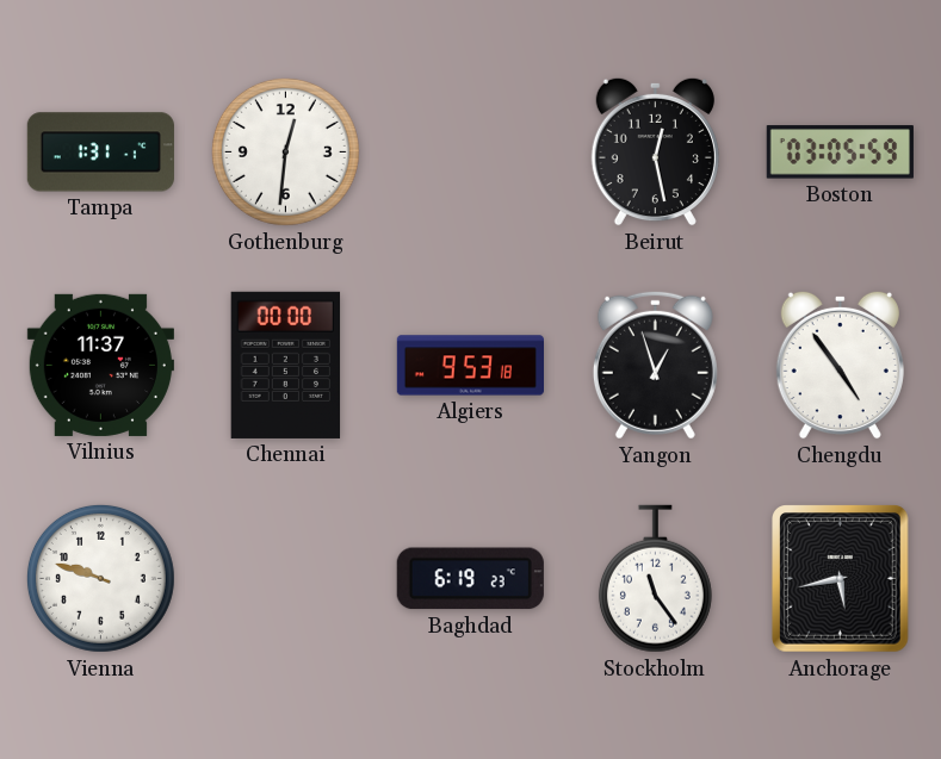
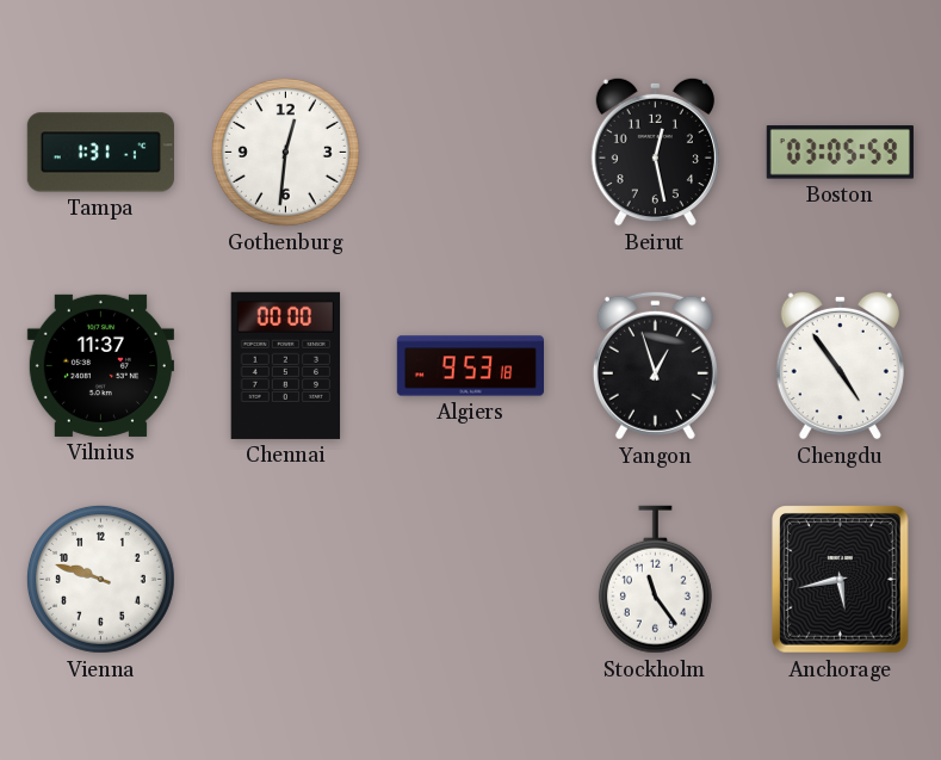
Baghdad: 6:19 -> none (470, 579)
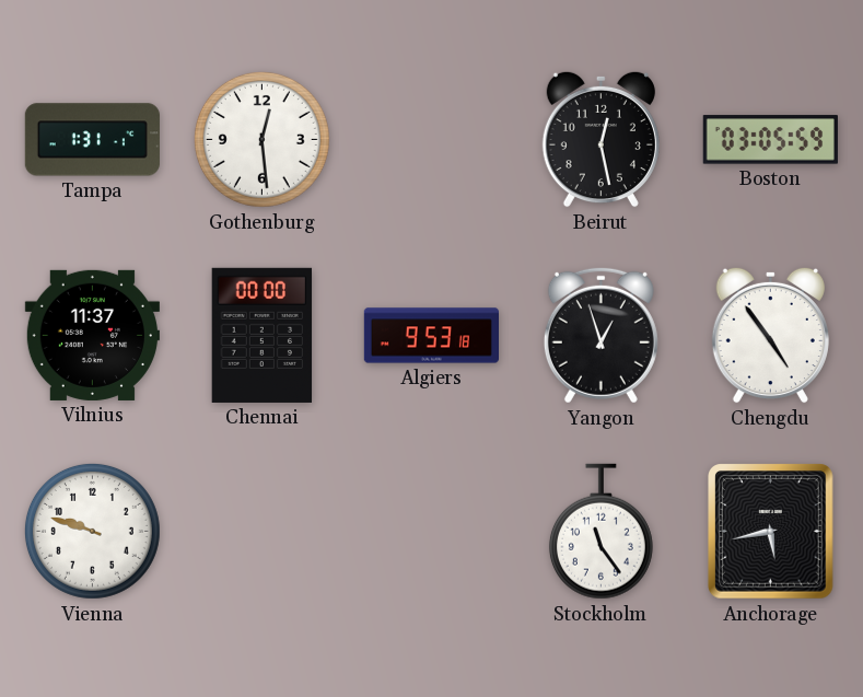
Gothenburg: 12:31 -> 12:29 (261, 139)
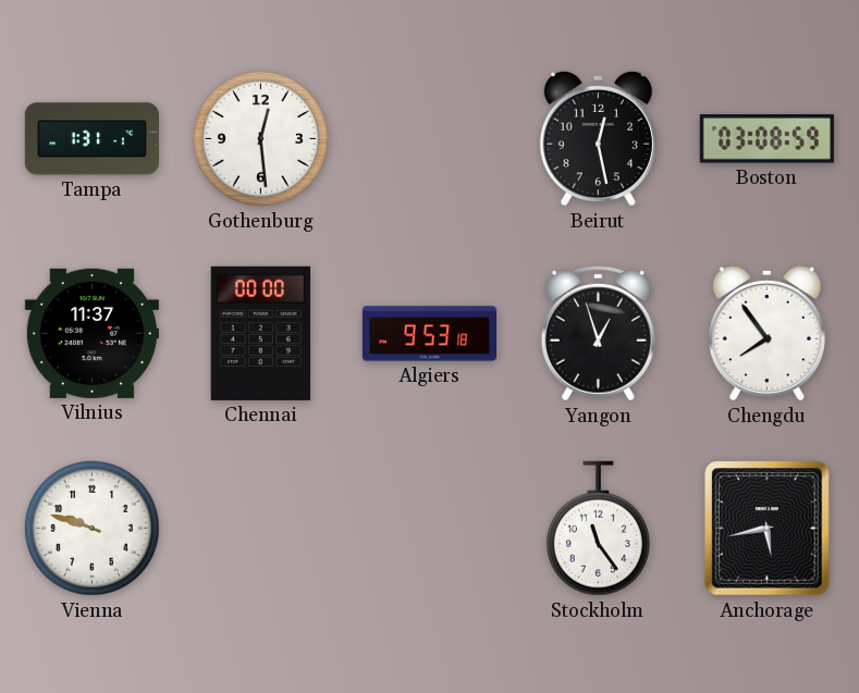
Boston: 03:05 -> 03:08 (766, 139)
Chengdu: 4:54 -> 7:54 (766, 333)
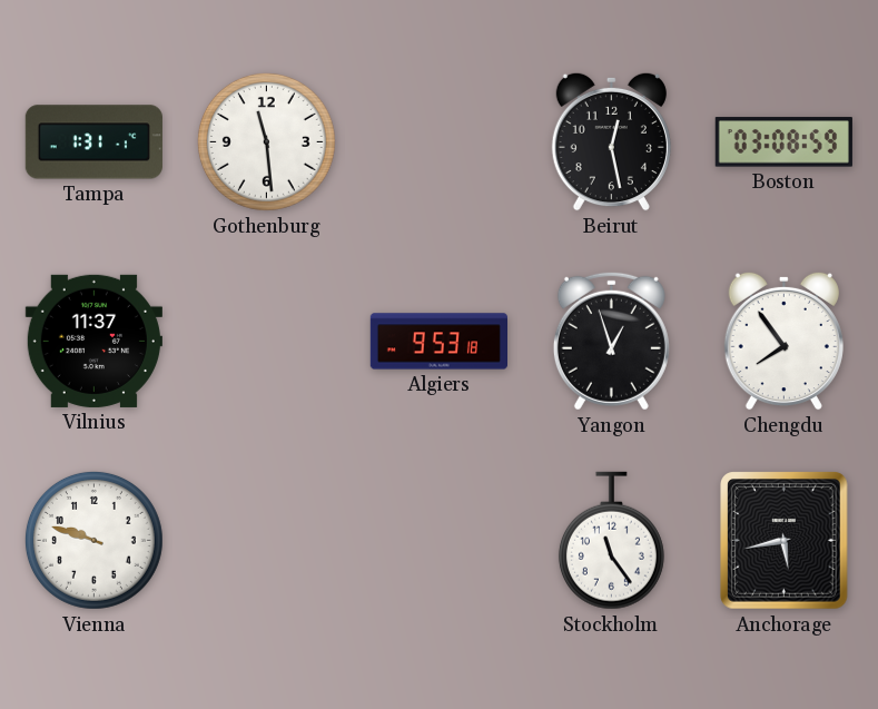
Gothenburg: 12:29 -> 11:29 (266, 141)
Chennai: 00:00 -> none (261, 333)
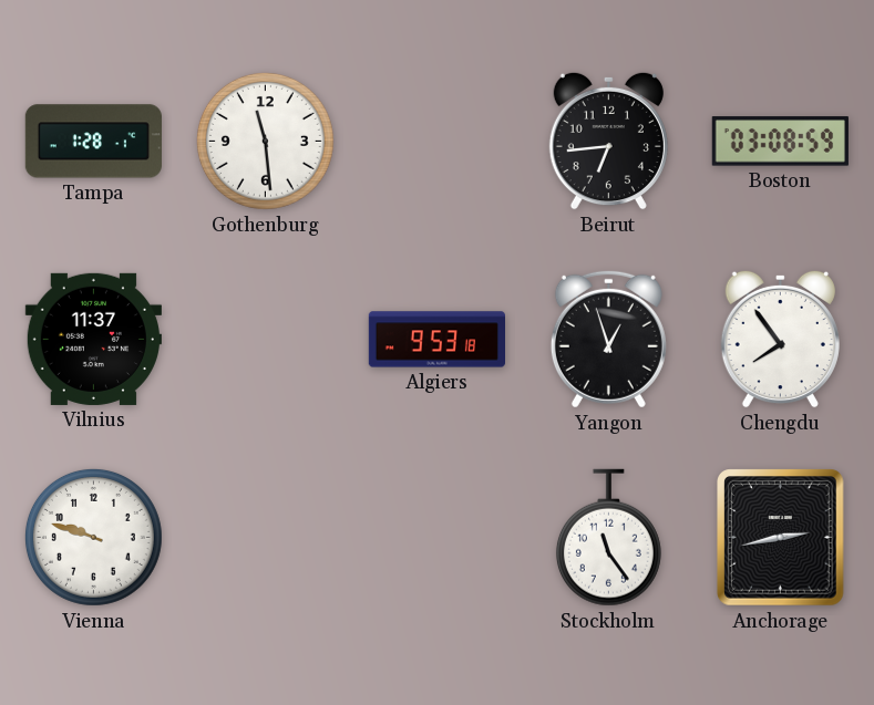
Tampa: 1:31 -> 1:28 (93, 142)
Beirut: 12:28 -> 6:44 (608, 141)
Anchorage: 5:43 -> 2:43 (781, 538)
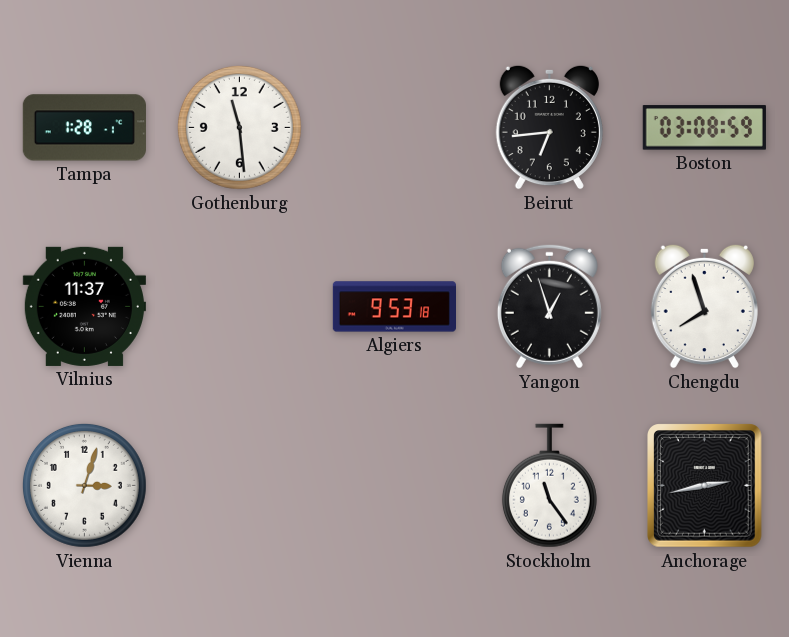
Chengdu: 7:54 -> 7:57 (704, 306)
Vienna: 9:48 -> 3:03 (84, 485)
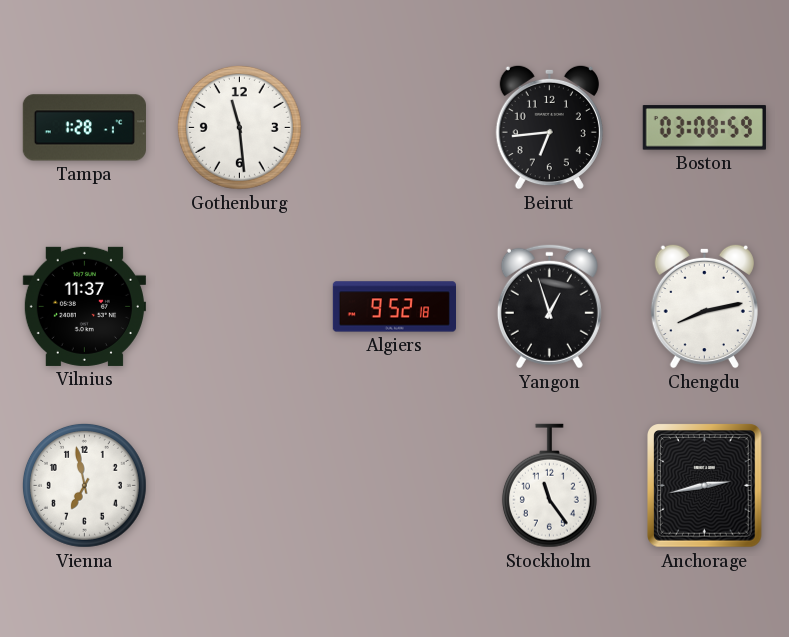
Algiers: 9:53 -> 9:52 (394, 307)
Chengdu: 7:57 -> 8:13 (704, 306)
Vienna: 3:03 -> 6:58 (84, 485)
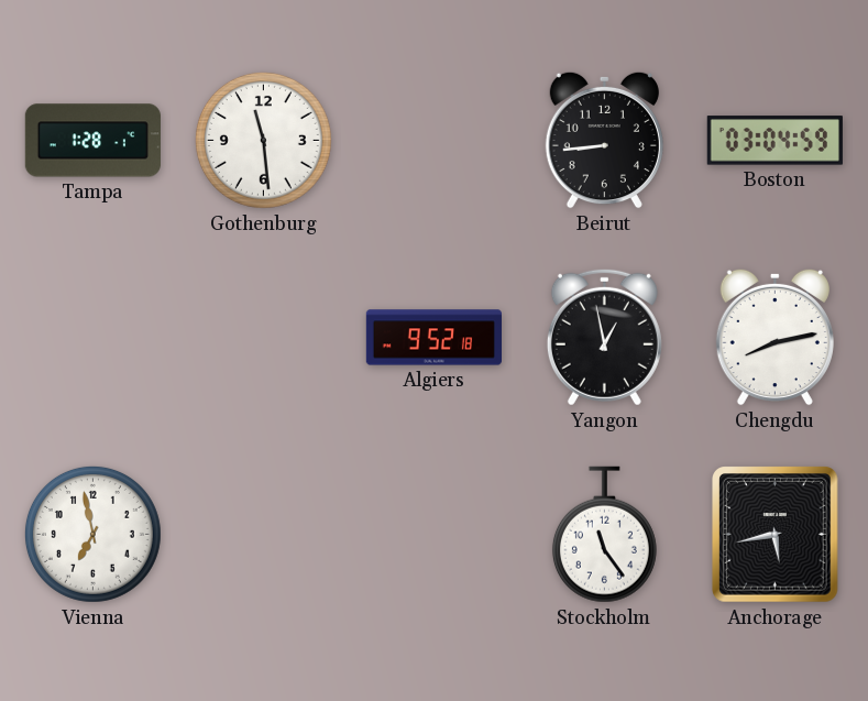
Beirut: 6:44 -> 8:44 (604, 140)
Boston: 03:08 -> 03:04 (774, 141)
Vilnius: 11:37 -> none (84, 306)
Yangon: 12:57 -> 12:58 (604, 337)
Anchorage: 2:43 -> 5:43 (776, 535)
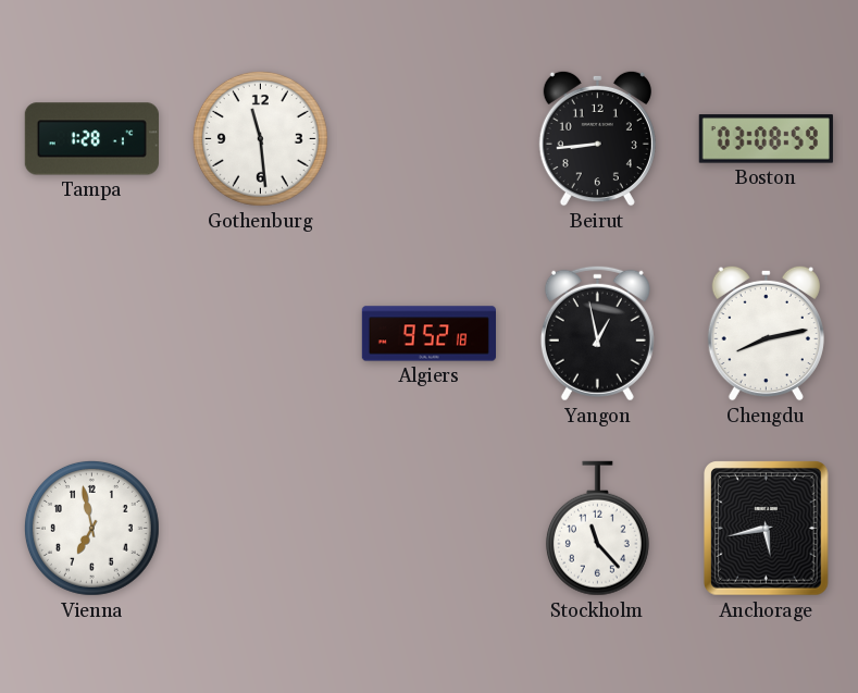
Boston: 03:04 -> 03:08 (766, 139)
Stockholm: 11:24 -> 11:23 (597, 529)
